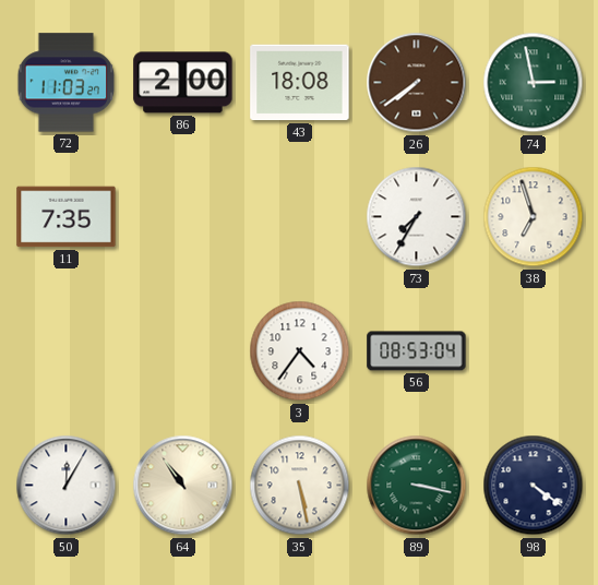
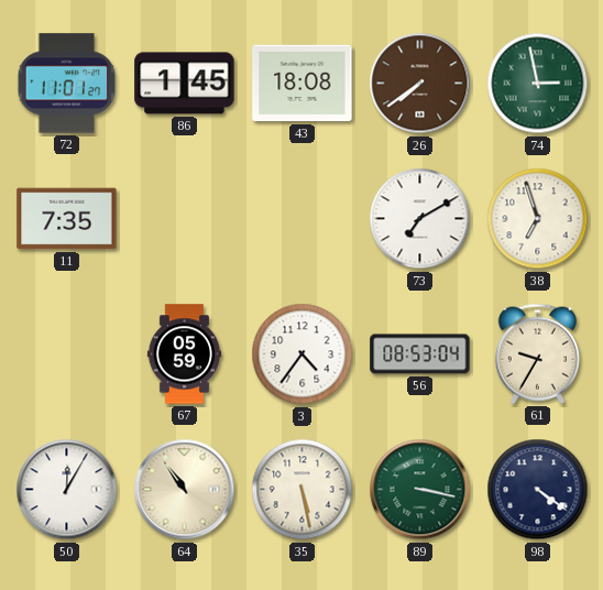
72: 11:03 -> 11:01 (67, 84)
86: 2:00 -> 1:45 (185, 84)
73: 7:35 -> 7:10 (420, 219)
67: none -> 05:59 (184, 354)
61: none -> 9:35 (537, 353)
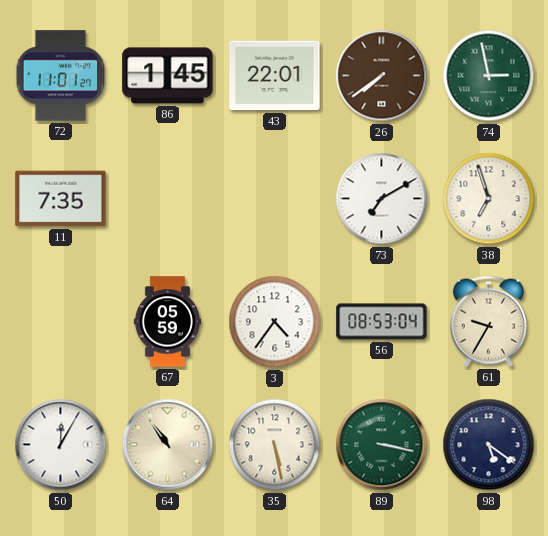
43: 18:08 -> 22:01 (275, 76)
98: 4:21 -> 5:21 (489, 445)
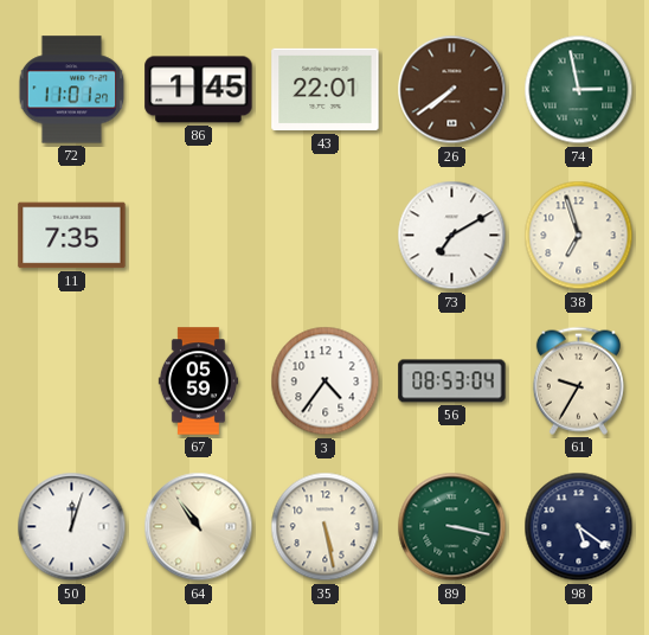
50: 12:05 -> 12:03 (72, 527)
